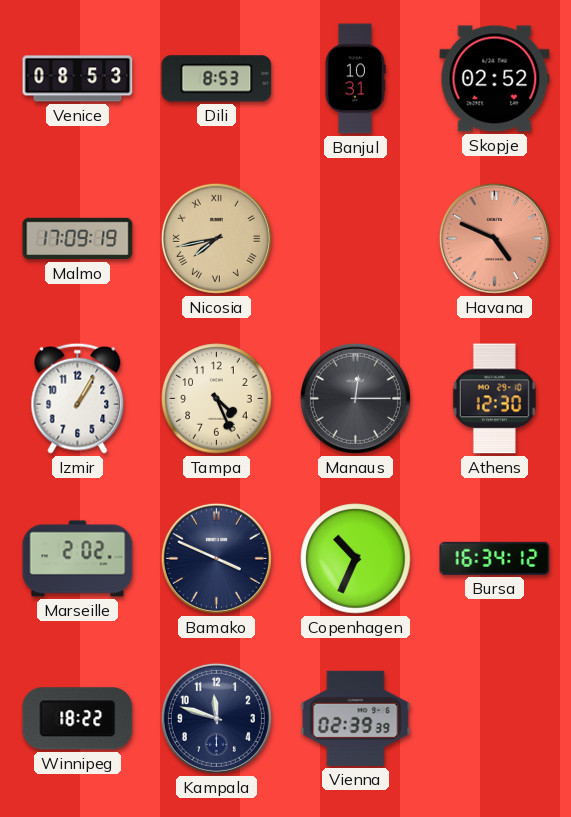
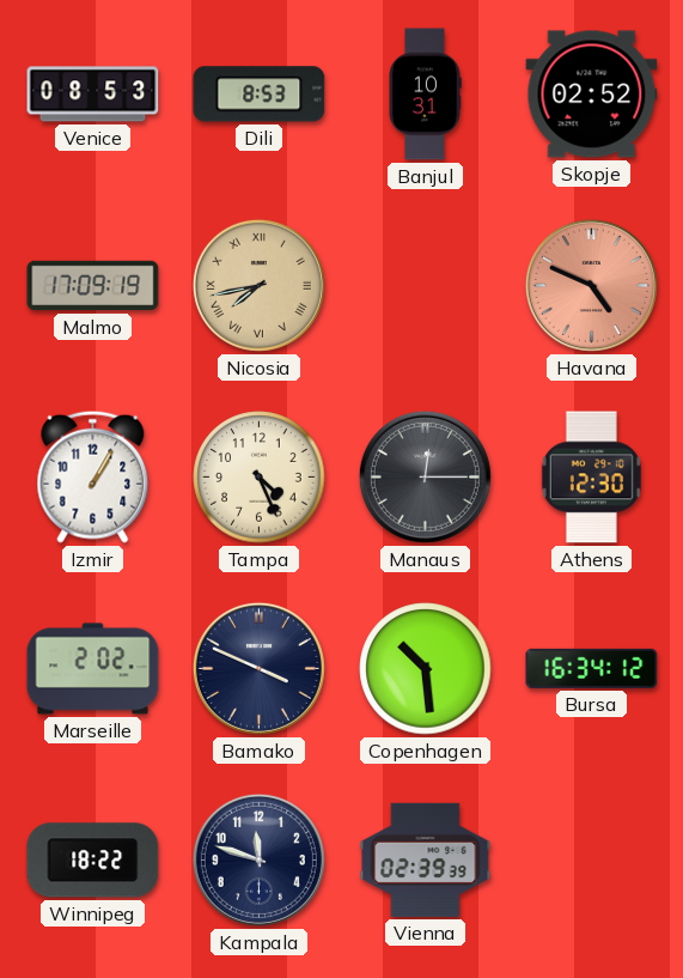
Copenhagen: 10:34 -> 10:29 (426, 669)
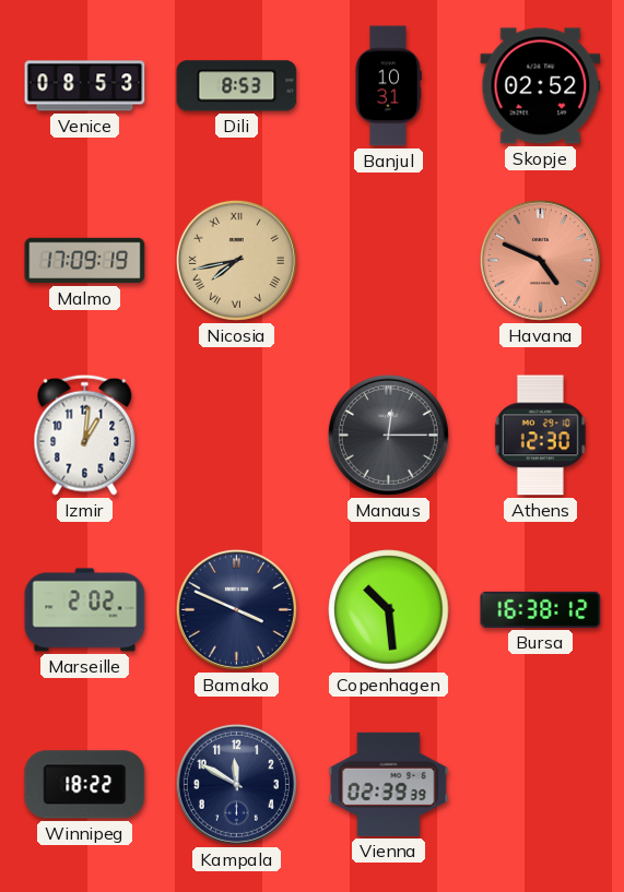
Izmir: 1:05 -> 1:01 (85, 435)
Tampa: 4:26 -> none (260, 478)
Bursa: 16:34 -> 16:38 (541, 609)
Kampala: 11:48 -> 11:50 (236, 784)
